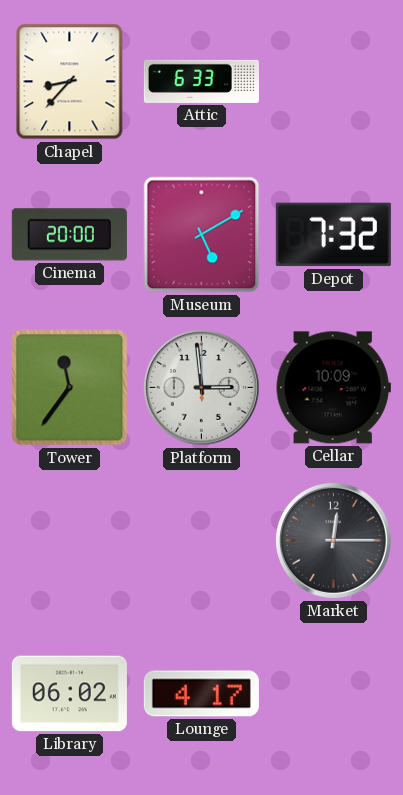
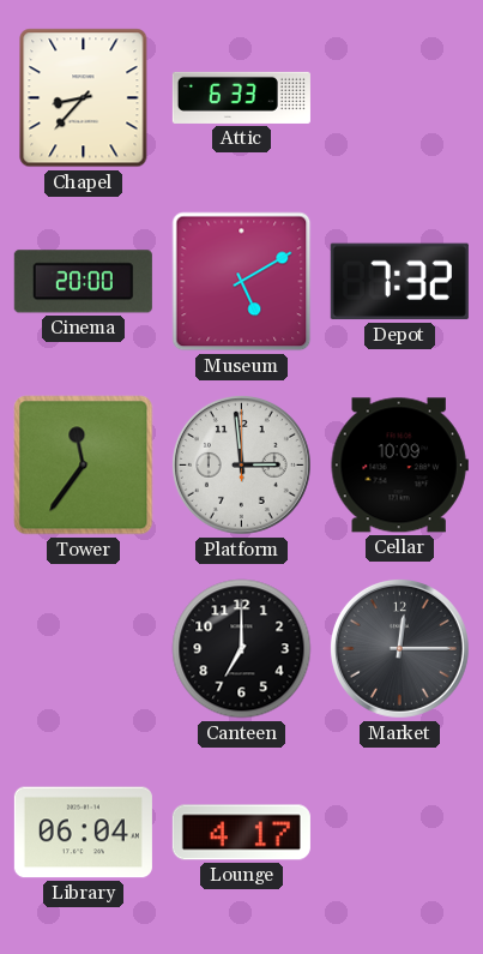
Canteen: none -> 7:00 (242, 649)
Library: 06:02 -> 06:04 (83, 833)
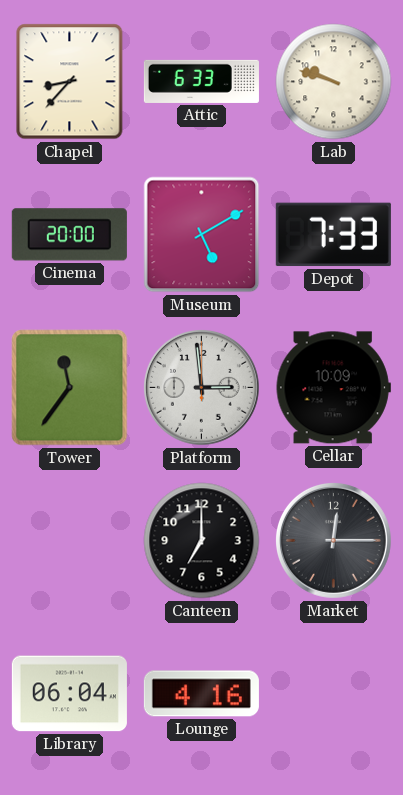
Lab: none -> 9:48 (334, 82)
Depot: 7:32 -> 7:33 (333, 235)
Lounge: 4:17 -> 4:16 (201, 694)
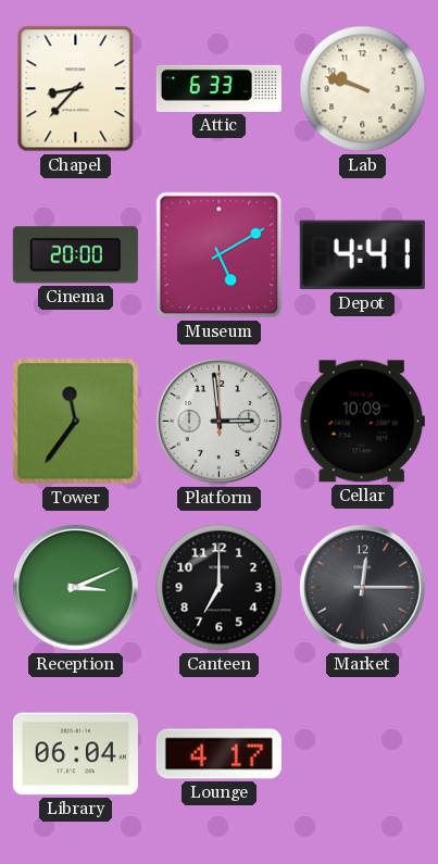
Depot: 7:33 -> 4:41 (362, 255)
Reception: none -> 3:11 (75, 587)
Lounge: 4:16 -> 4:17 (218, 754)
